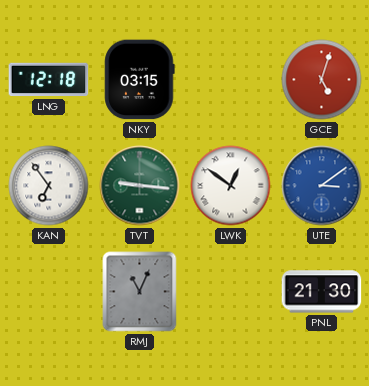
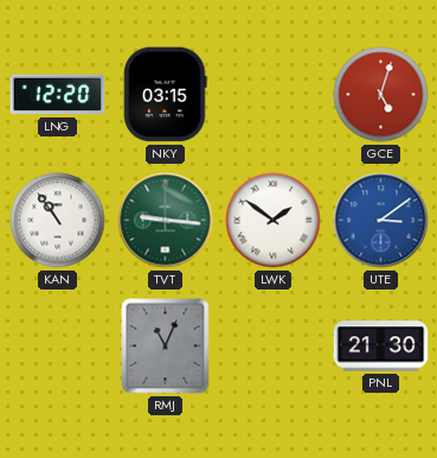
LNG: 12:18 -> 12:20 (58, 95)
KAN: 6:54 -> 10:54 (58, 221)
LWK: 12:51 -> 1:51 (274, 221)
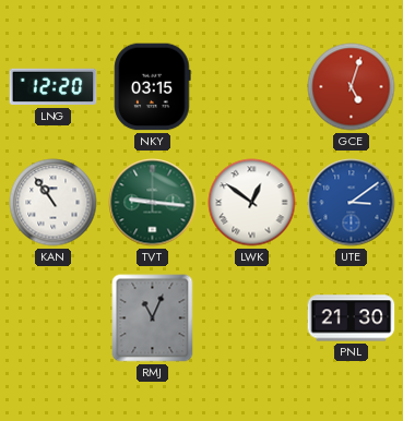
LWK: 1:51 -> 12:51 (252, 203)
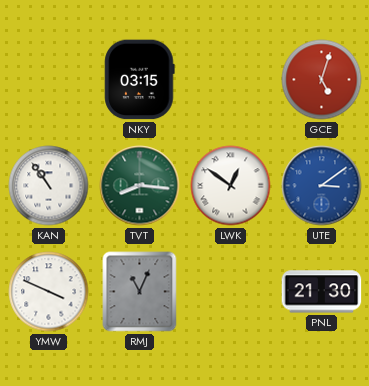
LNG: 12:20 -> none (54, 87)
TVT: 9:16 -> 8:16 (140, 186)
YMW: none -> 3:49 (49, 292)
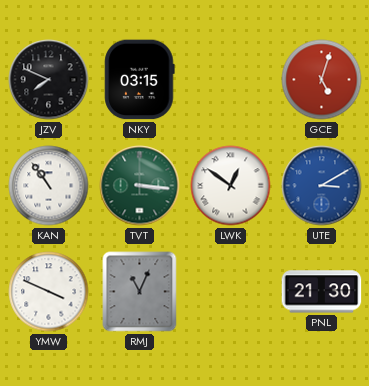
JZV: none -> 7:49 (49, 80)
TVT: 8:16 -> 3:16 (140, 186)
UTE: 3:09 -> 3:10 (322, 186)
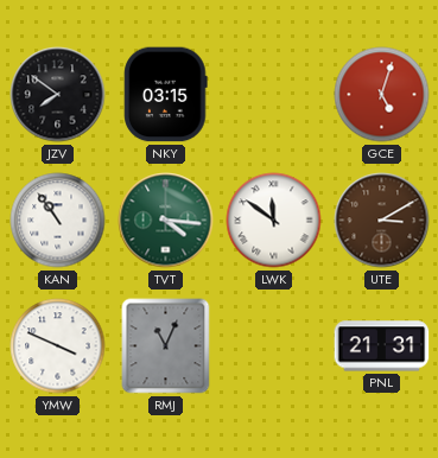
JZV: 7:49 -> 7:51 (58, 95)
TVT: 3:16 -> 4:16 (166, 221)
LWK: 12:51 -> 11:51 (274, 221)
UTE dial: blue -> brown (382, 221)
PNL: 21:30 -> 21:31 (382, 346)
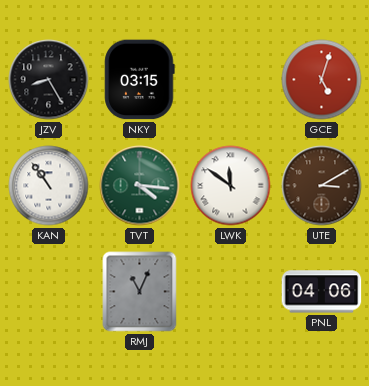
JZV: 7:51 -> 8:25 (49, 80)
YMW: 3:49 -> none (58, 346)
PNL: 21:31 -> 04:06 (322, 292)
